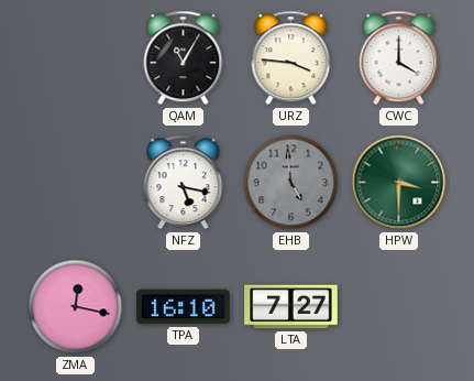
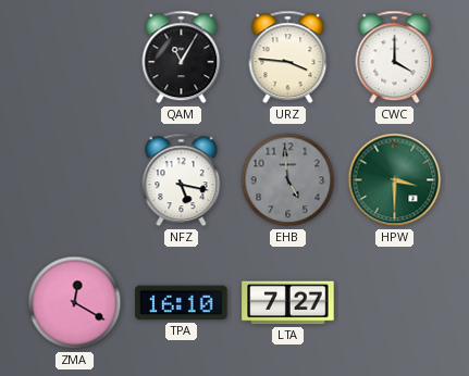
ZMA: 12:17 -> 12:20 (75, 303)
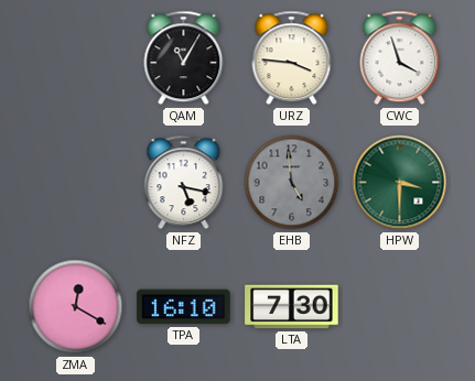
CWC: 4:00 -> 3:57 (400, 58)
LTA: 7:27 -> 7:30 (292, 307)
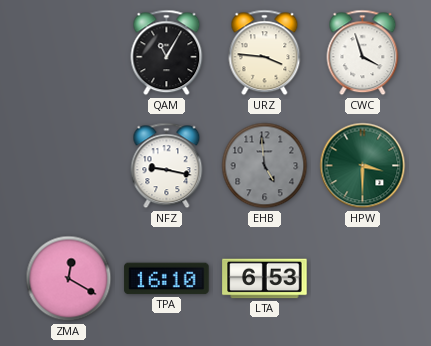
NFZ: 5:17 -> 9:17 (167, 166)
LTA: 7:30 -> 6:53 (265, 279)
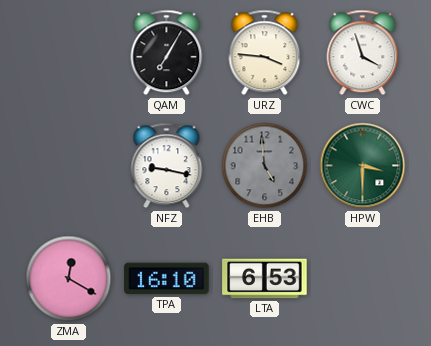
QAM: 11:05 -> 7:05 (167, 53)
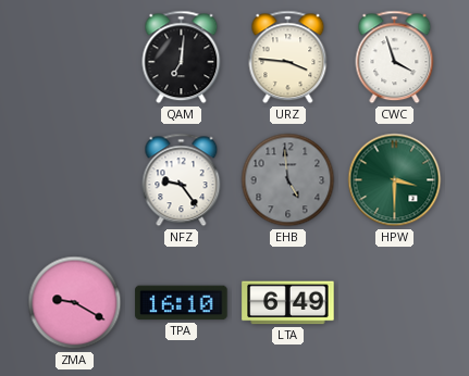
QAM: 7:05 -> 7:01 (182, 58)
NFZ: 9:17 -> 9:24 (182, 180)
ZMA: 12:20 -> 9:20 (75, 303)
LTA: 6:53 -> 6:49 (288, 303)
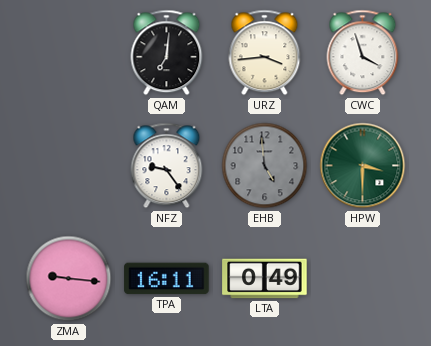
URZ: 3:46 -> 3:44 (265, 53)
ZMA: 9:20 -> 9:16 (69, 279)
TPA: 16:10 -> 16:11 (167, 279)
LTA: 6:49 -> 0:49 (265, 279)
